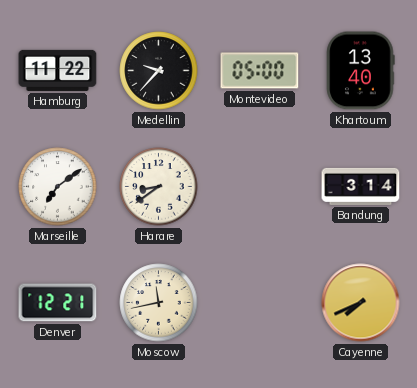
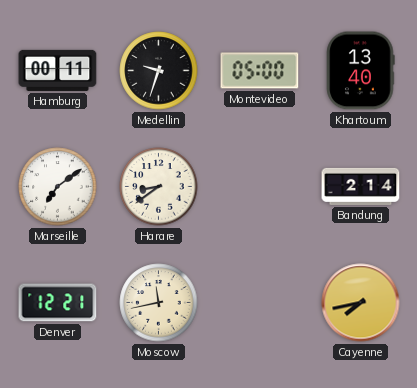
Hamburg: 11:22 -> 00:11 (58, 70)
Medellin: 9:37 -> 9:33 (159, 71)
Bandung: 3:14 -> 2:14 (361, 186)
Cayenne: 7:41 -> 7:43 (361, 303)
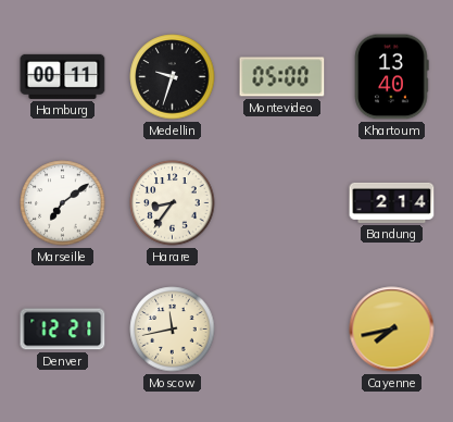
Harare: 8:39 -> 8:36 (173, 203)
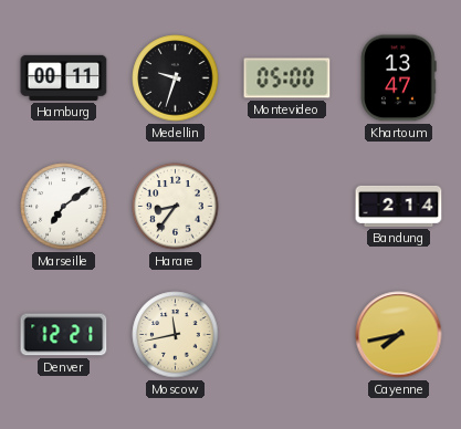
Khartoum: 13:40 -> 13:47 (399, 79)
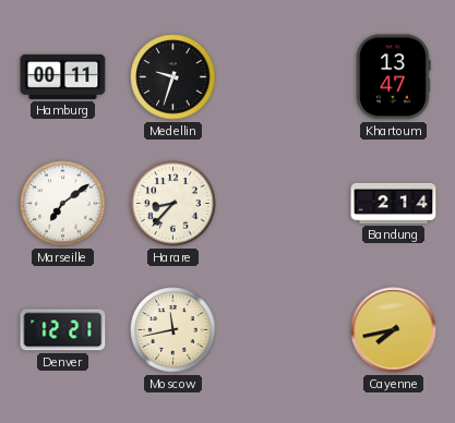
Montevideo: 05:00 -> none (287, 79)
Harare: 8:36 -> 8:37 (173, 204)
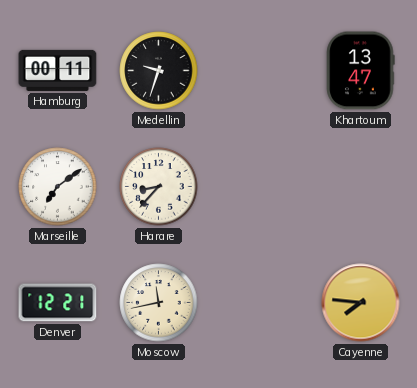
Bandung: 2:14 -> none (394, 203)
Cayenne: 7:43 -> 7:46 (361, 303)
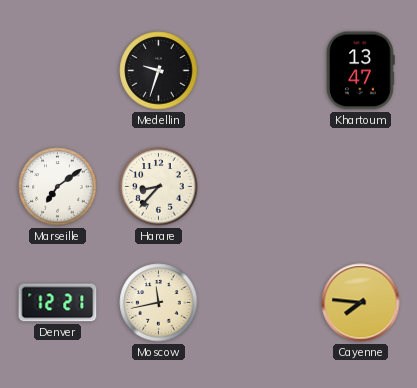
Hamburg: 00:11 -> none (58, 70)
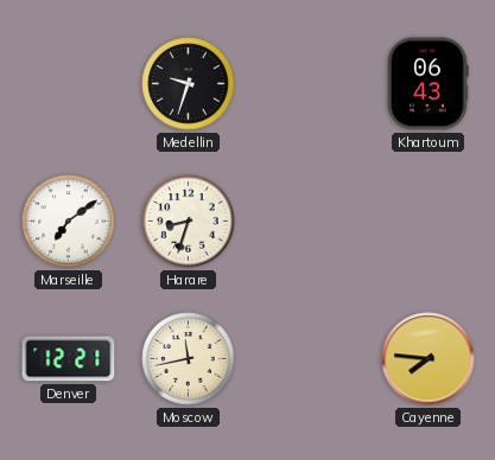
Khartoum: 13:47 -> 06:43 (429, 84)
Harare: 8:37 -> 8:33 (189, 222)
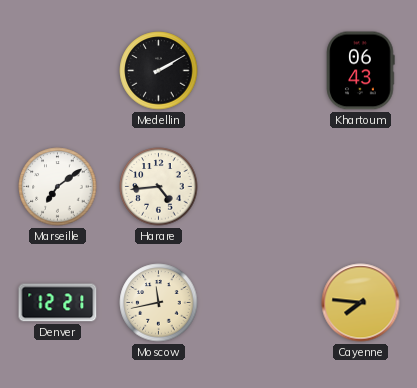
Medellin: 9:33 -> 2:10 (159, 71)
Harare: 8:33 -> 4:44 (159, 187)
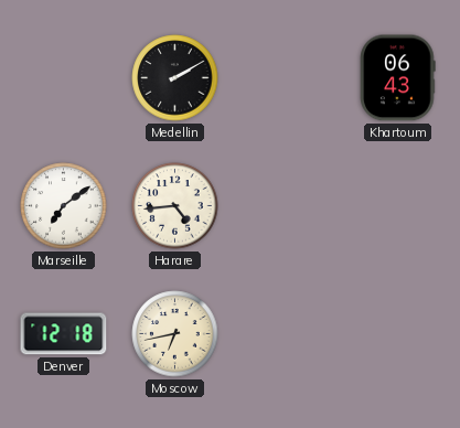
Denver: 12:21 -> 12:18 (64, 334)
Moscow: 11:43 -> 6:43 (175, 334)
Cayenne: 7:46 -> none (361, 303)
